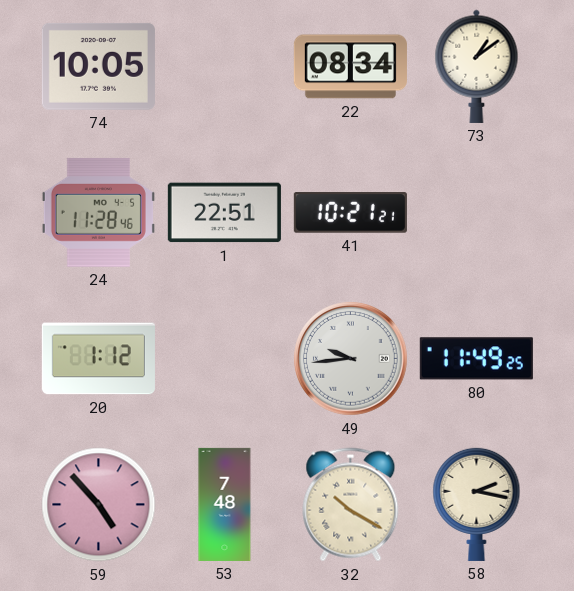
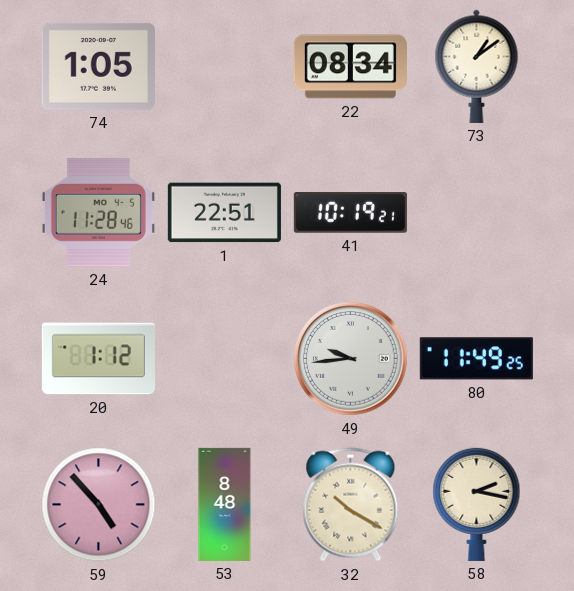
74: 10:05 -> 1:05 (98, 66)
41: 10:21 -> 10:19 (350, 213)
53: 7:48 -> 8:48 (225, 504)
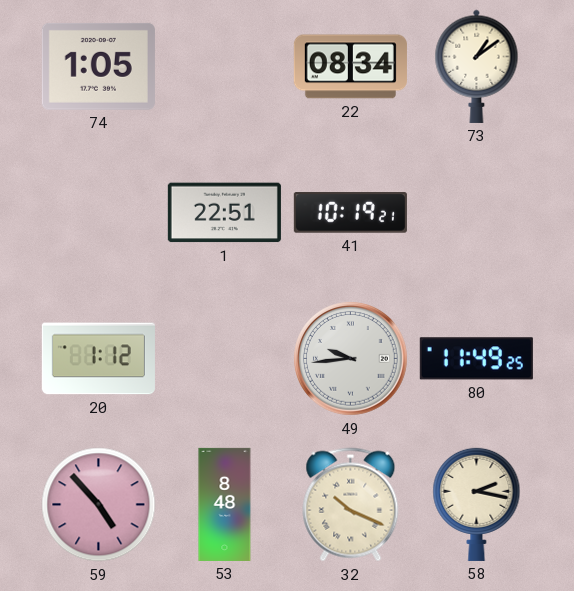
24: 11:28 -> none (98, 212)
32: 10:20 -> 10:19 (351, 505)
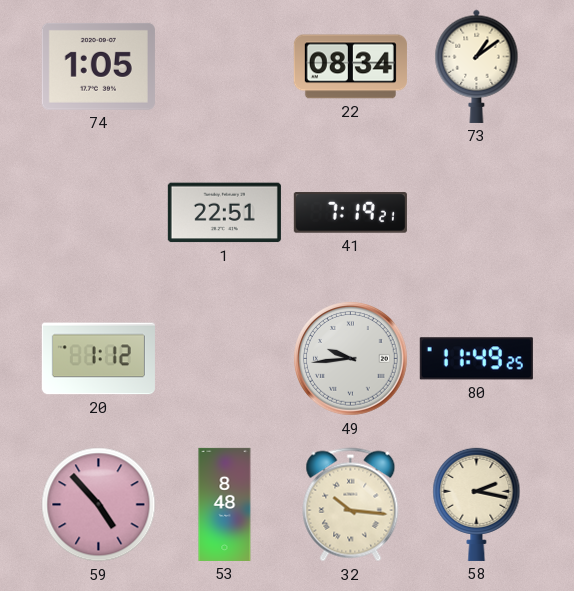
41: 10:19 -> 7:19 (350, 213)
32: 10:19 -> 10:16 (351, 505)
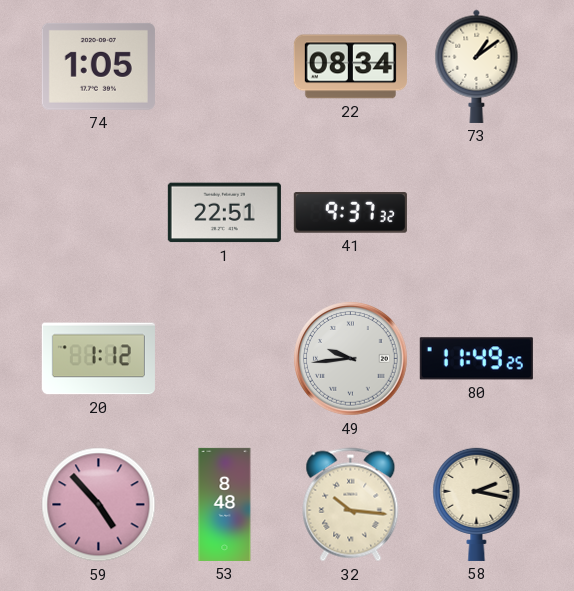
41: 7:19 -> 9:37 (350, 213)
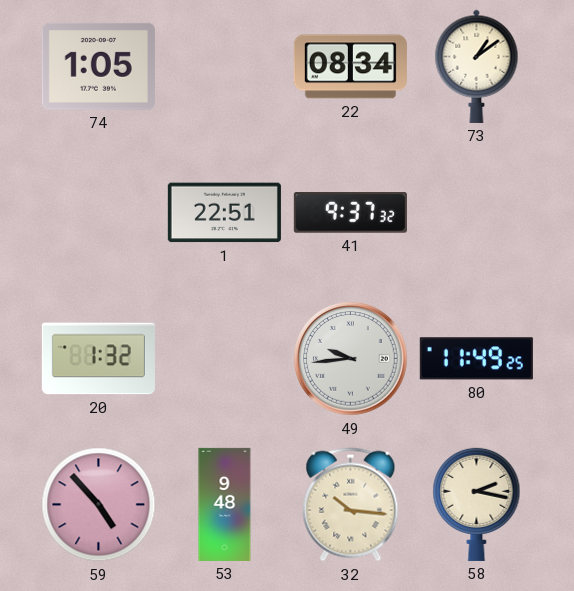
20: 1:12 -> 1:32 (98, 359)
53: 8:48 -> 9:48 (225, 504)
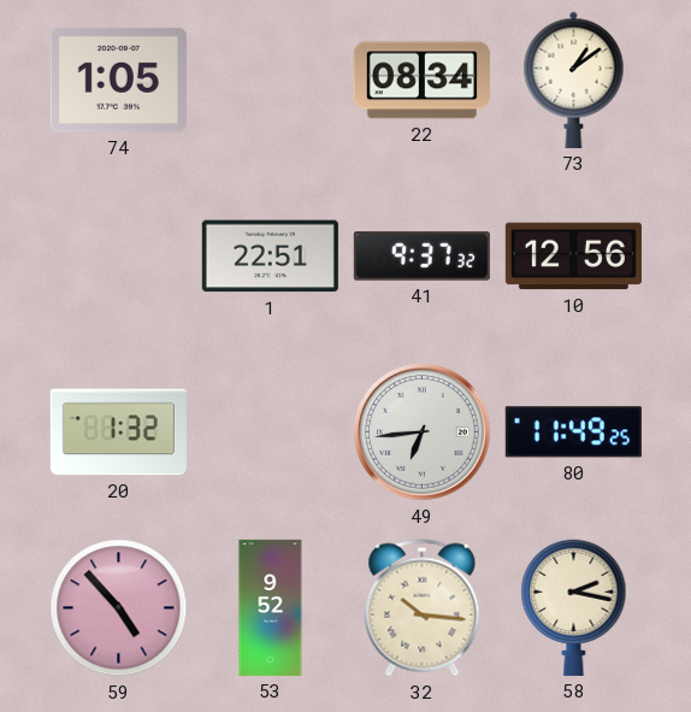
10: none -> 12:56 (573, 257)
49: 9:44 -> 6:44 (423, 433)
53: 9:48 -> 9:52 (271, 607)
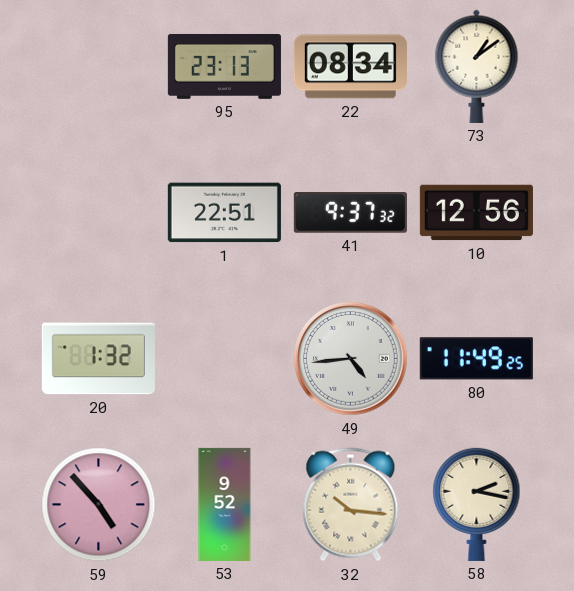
74: 1:05 -> none (118, 80)
95: none -> 23:13 (224, 66)
49: 6:44 -> 4:44 (351, 359)
